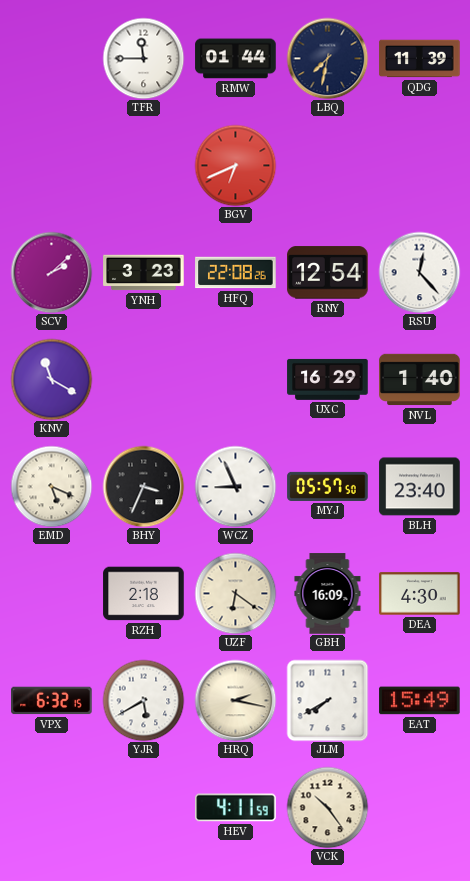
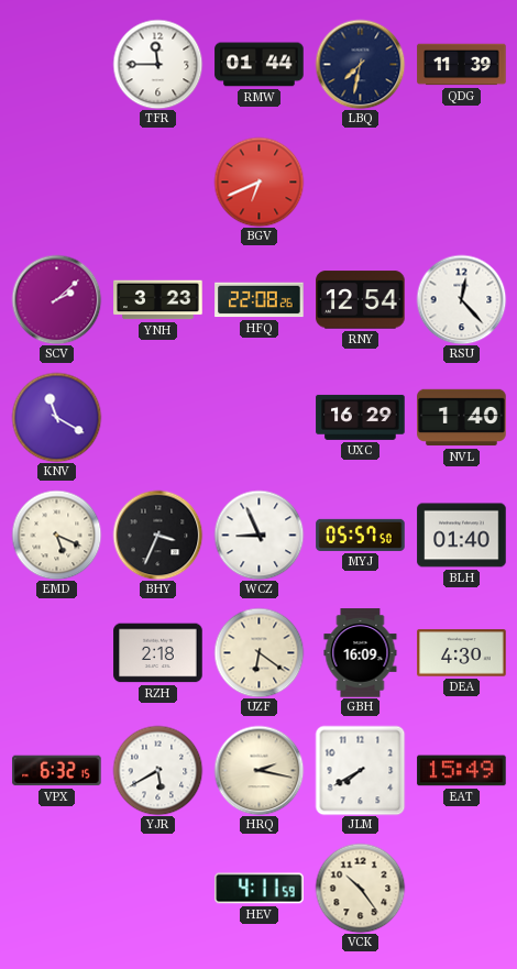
BLH: 23:40 -> 01:40 (462, 536)
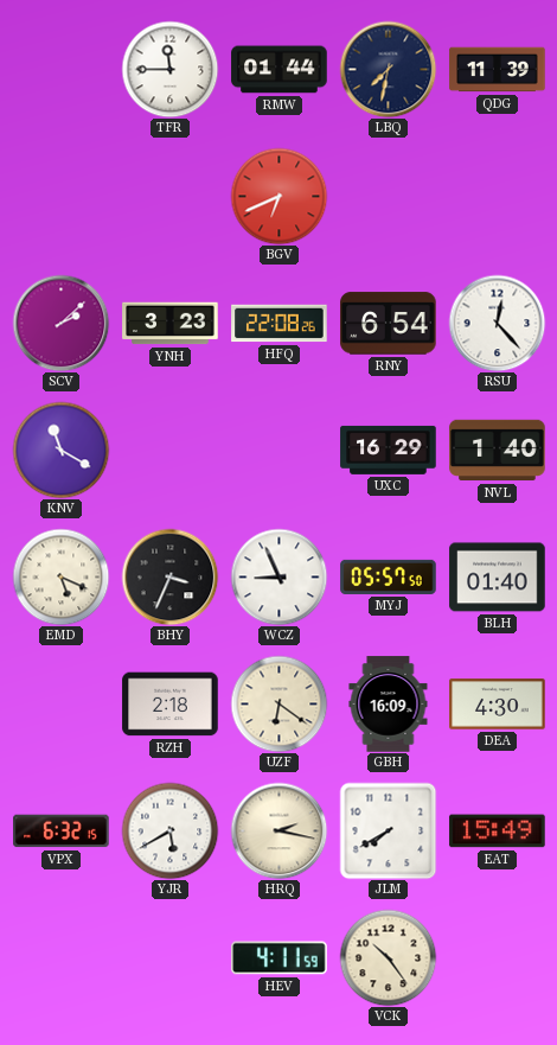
RNY: 12:54 -> 6:54 (389, 324)
